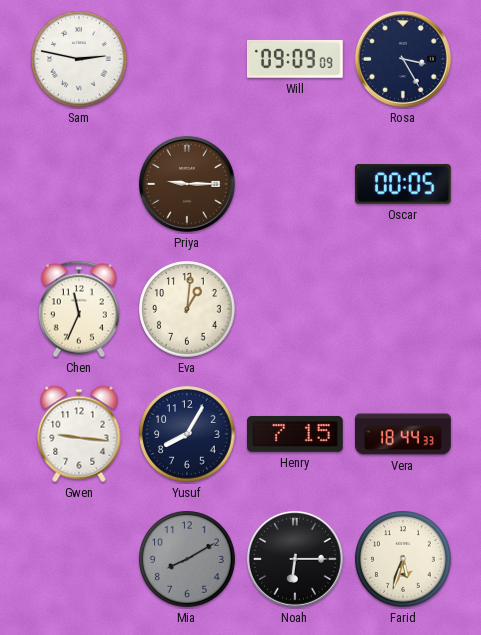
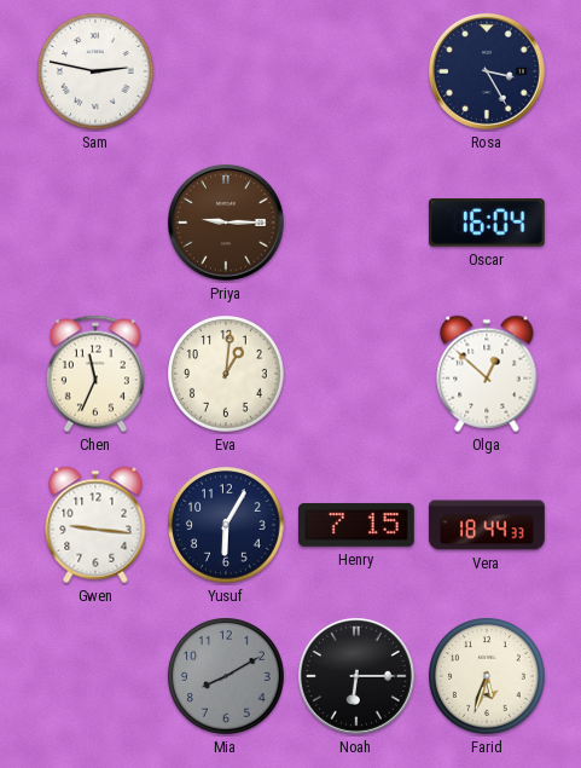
Will: 09:09 -> none (296, 59)
Oscar: 00:05 -> 16:04 (487, 223)
Olga: none -> 12:52 (487, 374)
Yusuf: 8:05 -> 6:05 (226, 525)
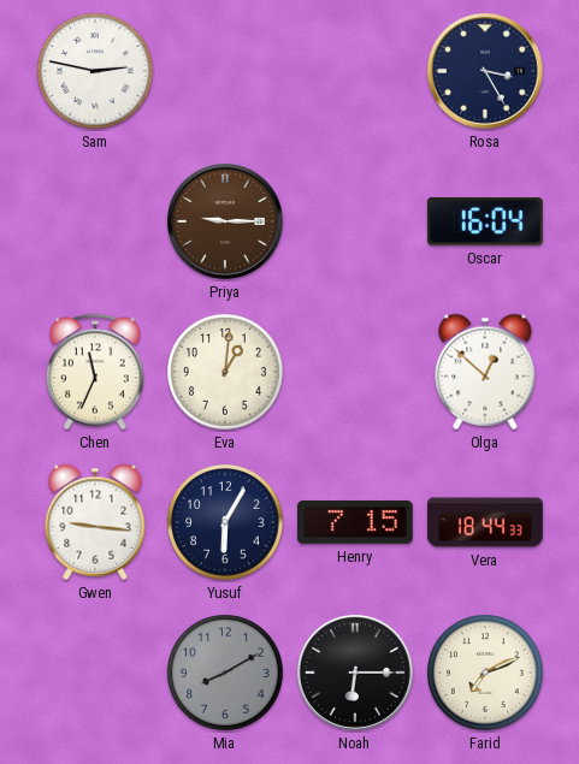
Farid: 5:33 -> 7:11 (485, 673)
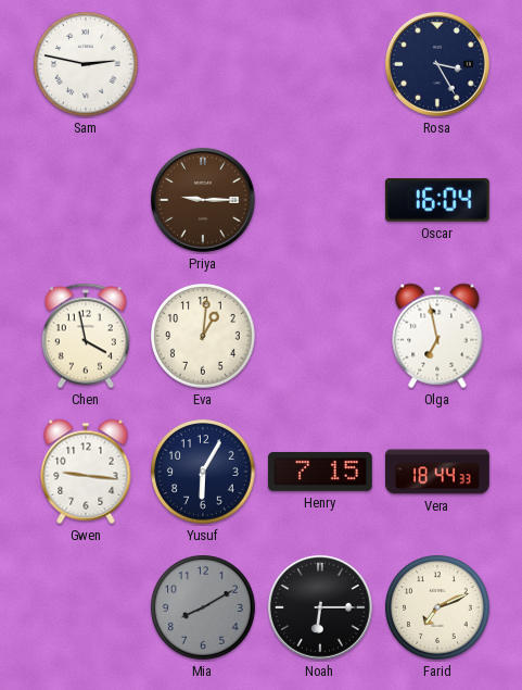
Chen: 11:34 -> 3:58 (86, 336)
Olga: 12:52 -> 6:58 (437, 336)
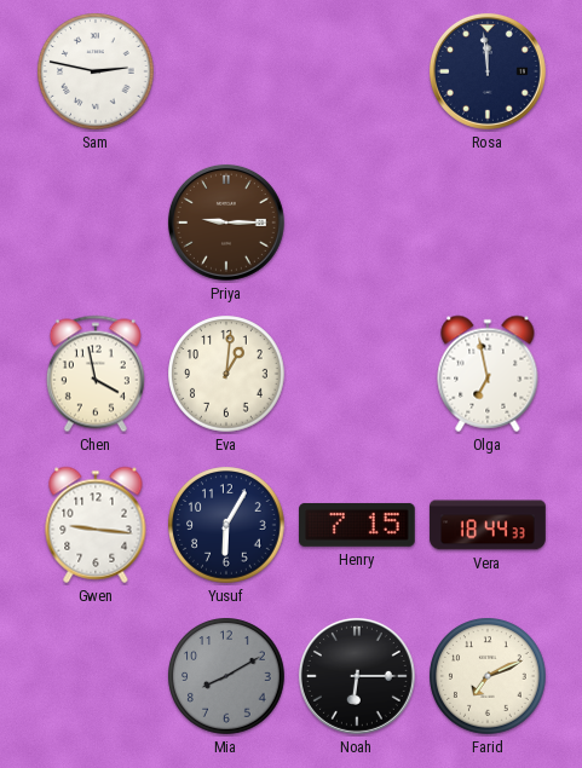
Rosa: 3:25 -> 11:59 (488, 71)
Oscar: 16:04 -> none (437, 200)
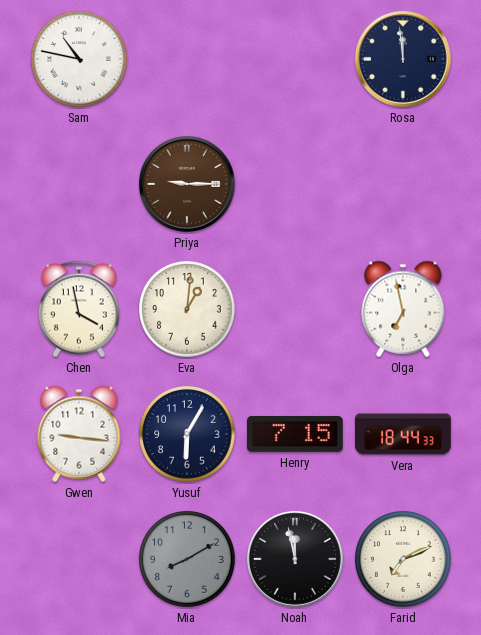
Sam: 2:47 -> 10:47 (79, 59)
Noah: 6:15 -> 11:58 (295, 559)
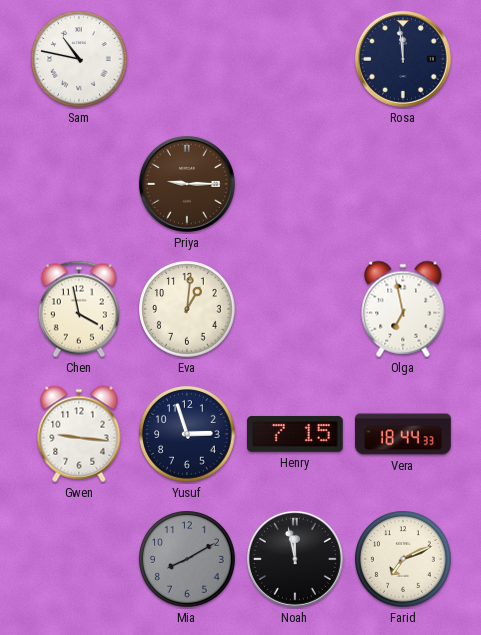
Yusuf: 6:05 -> 2:57 (187, 434)
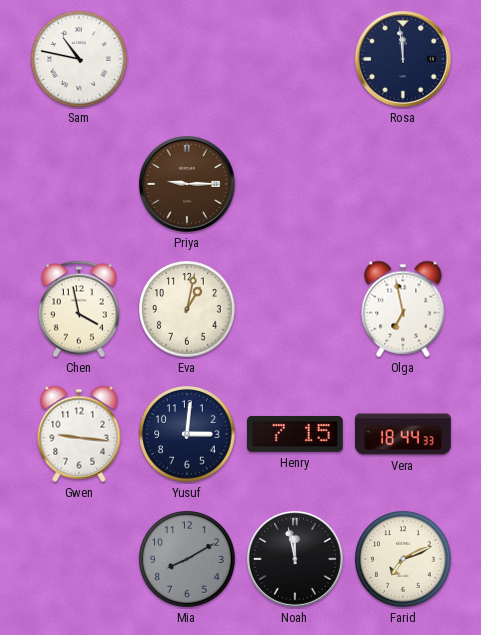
Eva: 1:01 -> 1:02 (187, 309)
Yusuf: 2:57 -> 3:01 (187, 434)
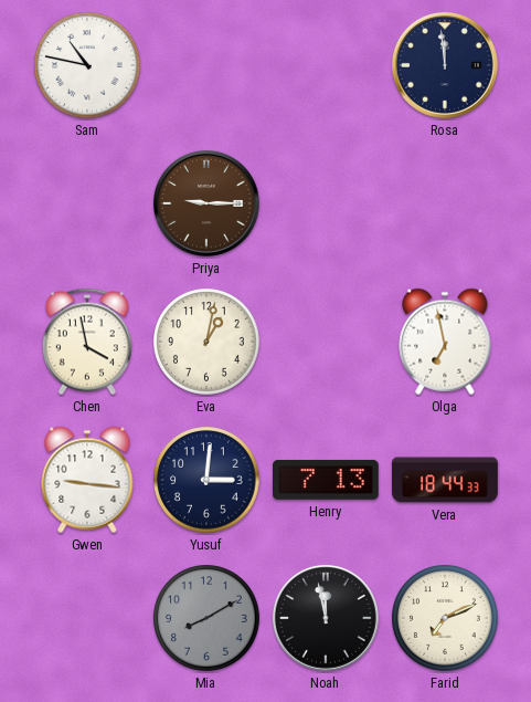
Henry: 7:15 -> 7:13 (327, 480)
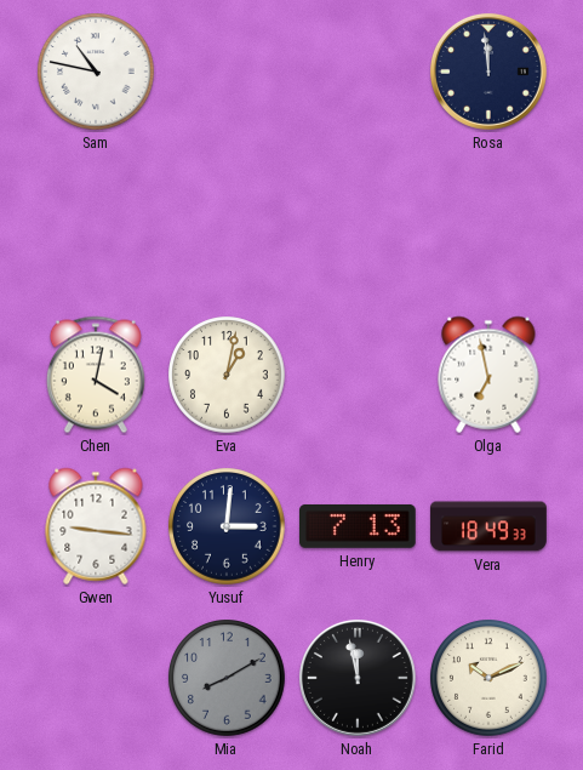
Priya: 9:15 -> none (206, 203)
Chen: 3:58 -> 4:02 (96, 375)
Vera: 18:44 -> 18:49 (488, 526)
Farid: 7:11 -> 10:11 (488, 678)
